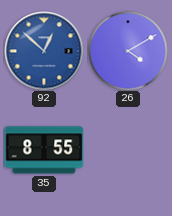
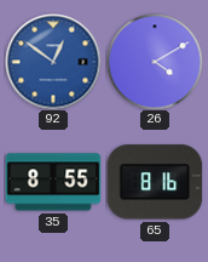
92: 12:52 -> 12:51 (53, 62)
65: none -> 8:16 (155, 182)
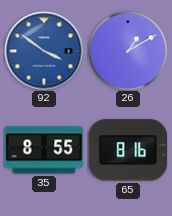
92: 12:51 -> 3:51 (44, 51)
26: 4:10 -> 1:10 (128, 51)
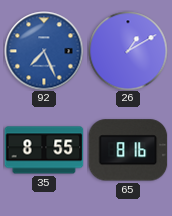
92: 3:51 -> 7:26 (44, 51)
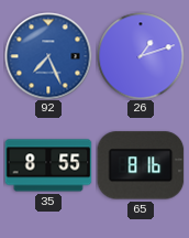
26: 1:10 -> 1:12 (141, 56)
